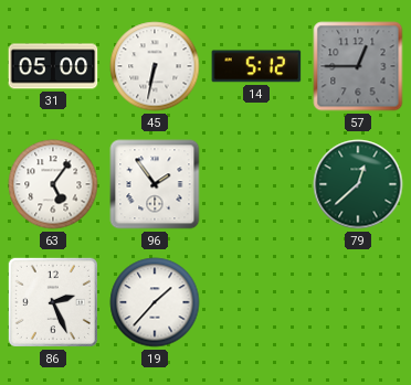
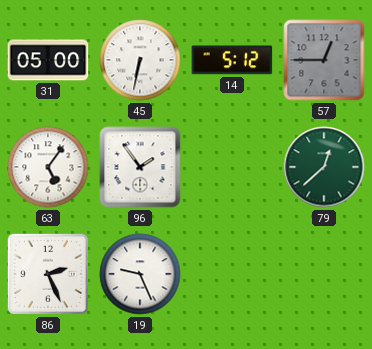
19: 1:37 -> 9:26 (140, 274)
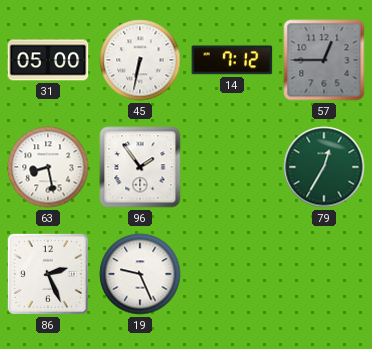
14: 5:12 -> 7:12 (232, 60)
63: 5:06 -> 8:28 (48, 167)
79: 12:38 -> 12:35 (324, 167)
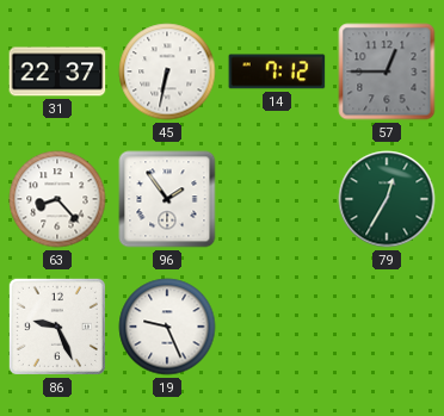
31: 05:00 -> 22:37 (57, 72)
63: 8:28 -> 8:23 (57, 199)
86: 2:26 -> 9:26 (57, 327)
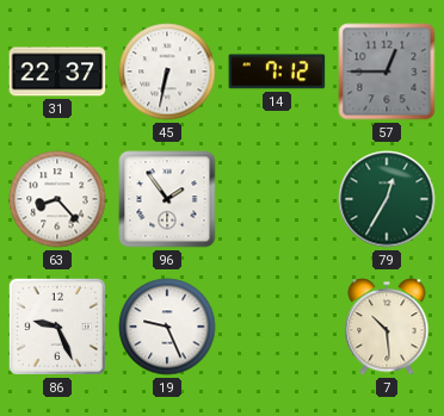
7: none -> 10:29 (387, 327)
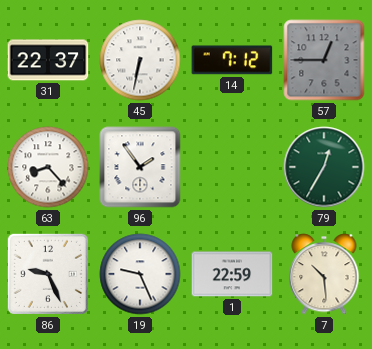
1: none -> 22:59 (232, 274)
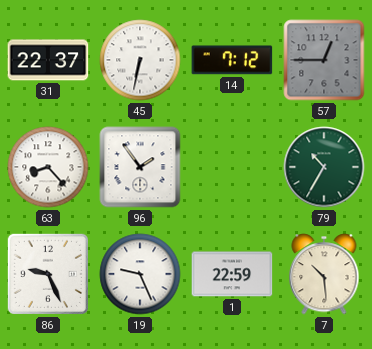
79: 12:35 -> 10:35 (324, 167)
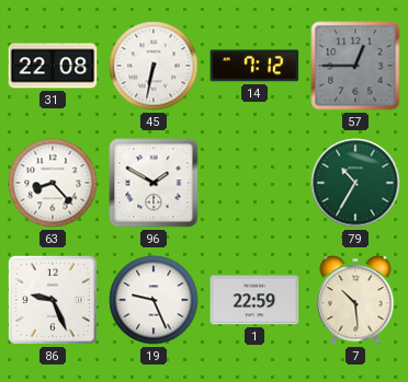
31: 22:37 -> 22:08 (53, 66)
96: 1:54 -> 1:50 (154, 183)
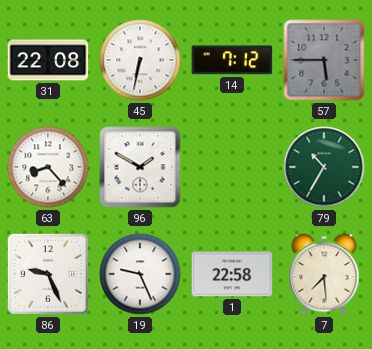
57: 12:45 -> 5:45 (324, 60)
1: 22:59 -> 22:58 (232, 274)
7: 10:29 -> 7:29 (324, 274)
